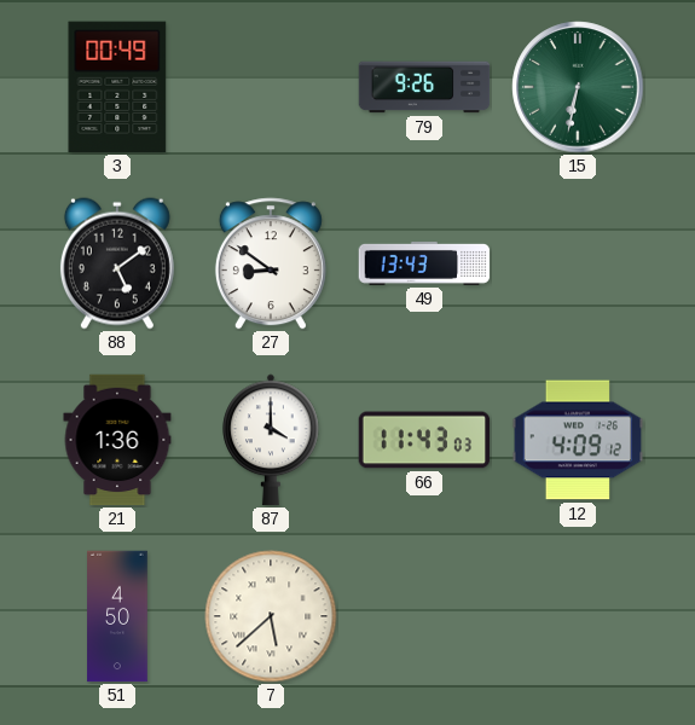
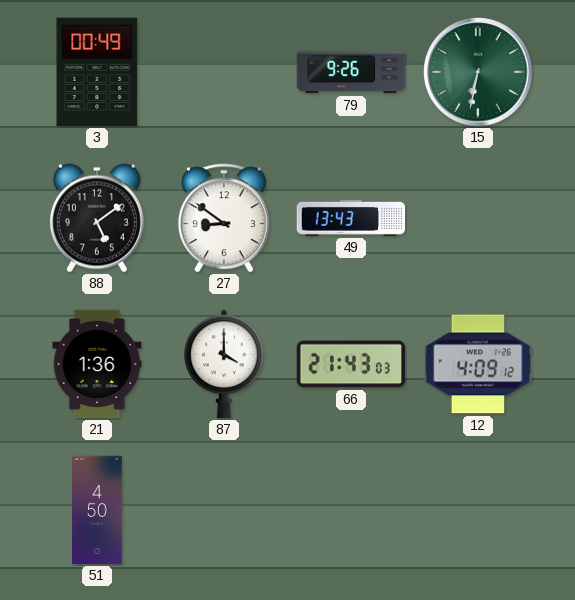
66: 11:43 -> 21:43 (351, 364)
7: 5:38 -> none (271, 616)
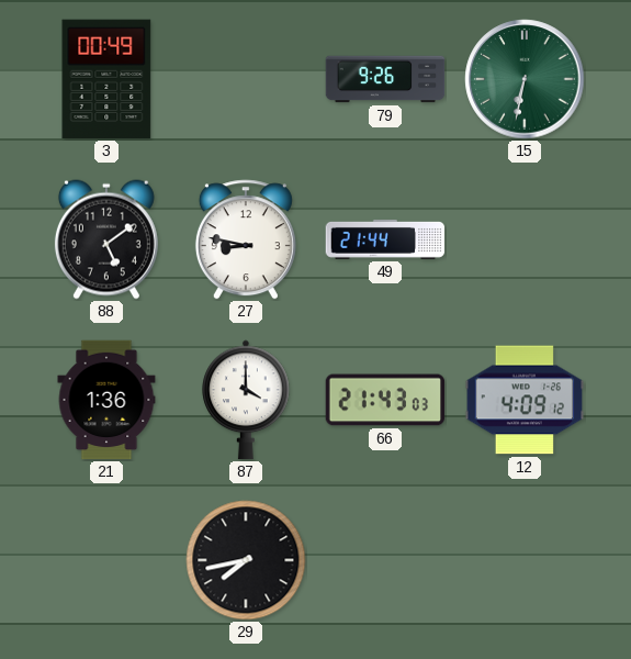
27: 8:51 -> 8:47 (246, 239)
49: 13:43 -> 21:44 (385, 239)
51: 4:50 -> none (97, 510)
29: none -> 7:43 (246, 560)
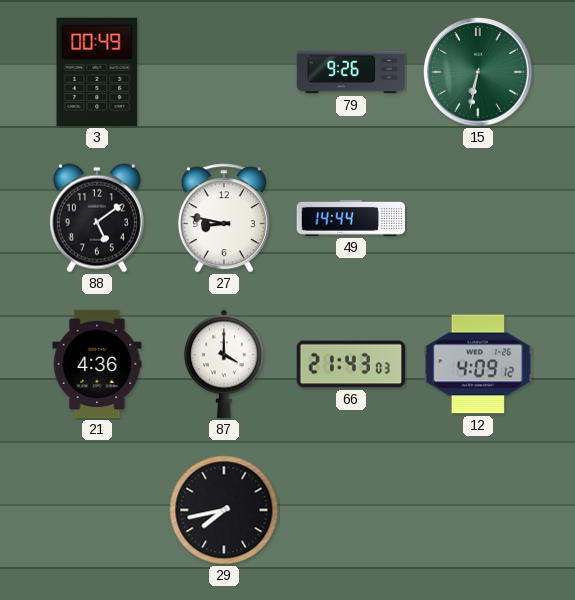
49: 21:44 -> 14:44 (351, 218)
21: 1:36 -> 4:36 (97, 364)
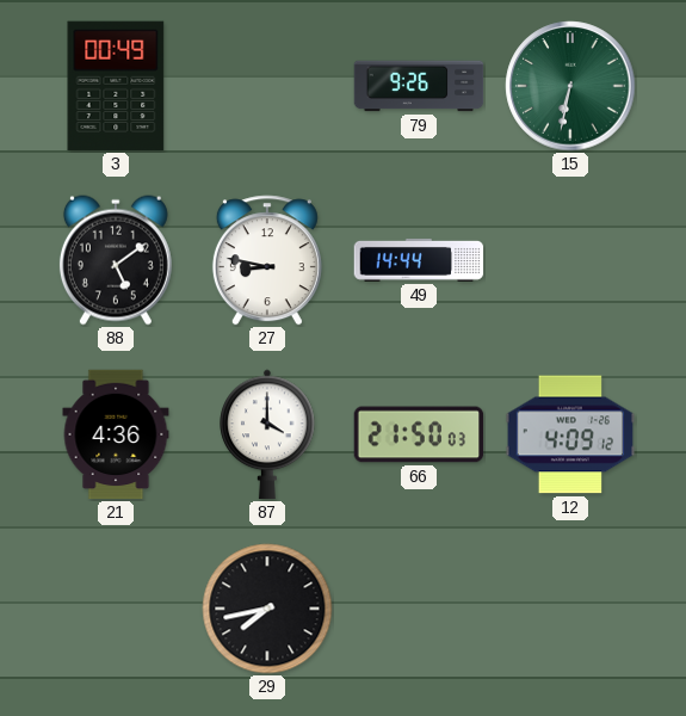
66: 21:43 -> 21:50 (419, 434)
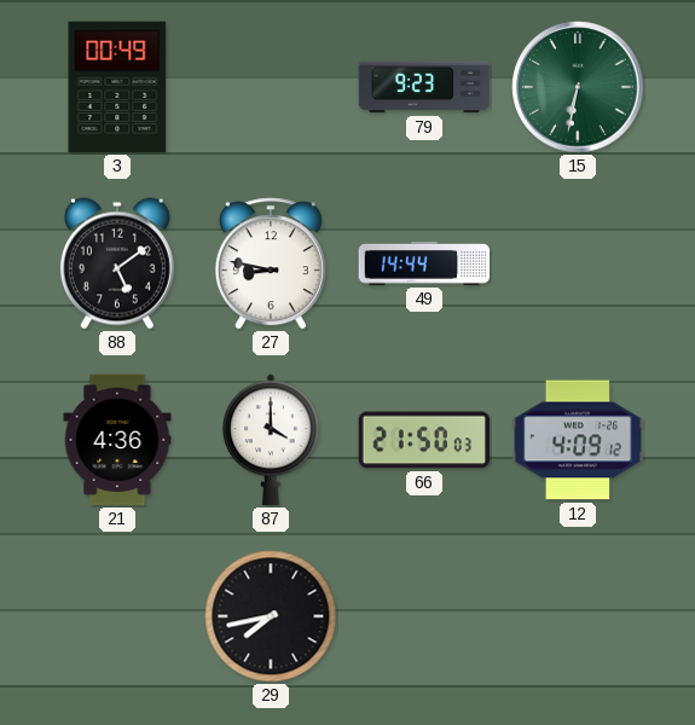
79: 9:26 -> 9:23 (424, 87)
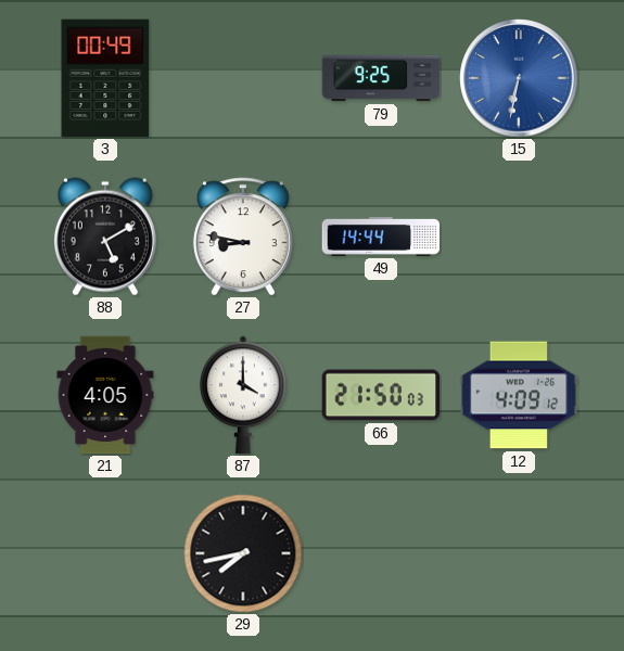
79: 9:23 -> 9:25 (381, 78)
15 dial: green -> blue (519, 78)
88: 5:09 -> 5:10 (105, 237)
21: 4:36 -> 4:05 (105, 395)
